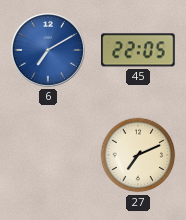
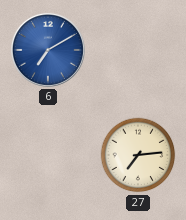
45: 22:05 -> none (138, 50)
27: 7:11 -> 7:14 (138, 155)
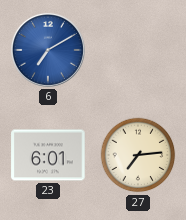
23: none -> 6:01 (48, 155)
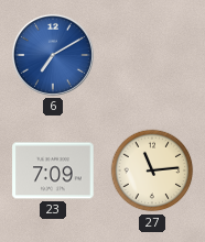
23: 6:01 -> 7:09 (53, 170)
27: 7:14 -> 11:14 (152, 170)
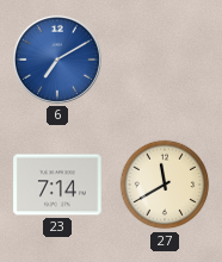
23: 7:09 -> 7:14 (57, 185)
27: 11:14 -> 11:40 (165, 185)
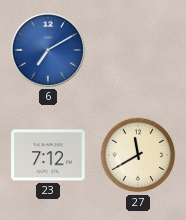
23: 7:14 -> 7:12 (48, 155)
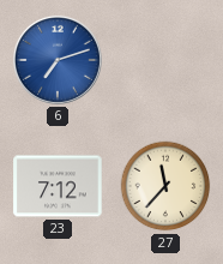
6: 7:10 -> 7:12 (58, 60)
27: 11:40 -> 11:37 (165, 186)
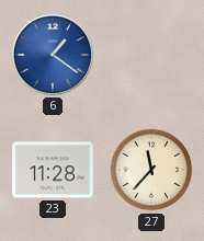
6: 7:12 -> 1:21 (53, 55)
23: 7:12 -> 11:28 (53, 170)
